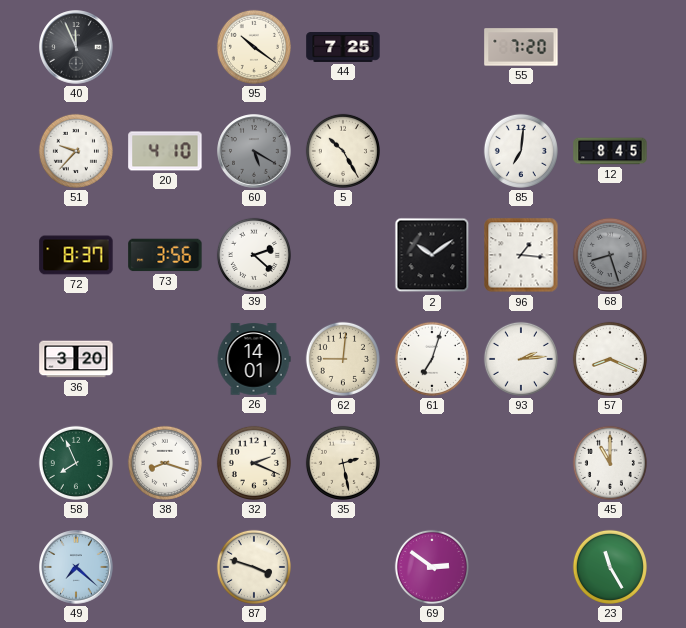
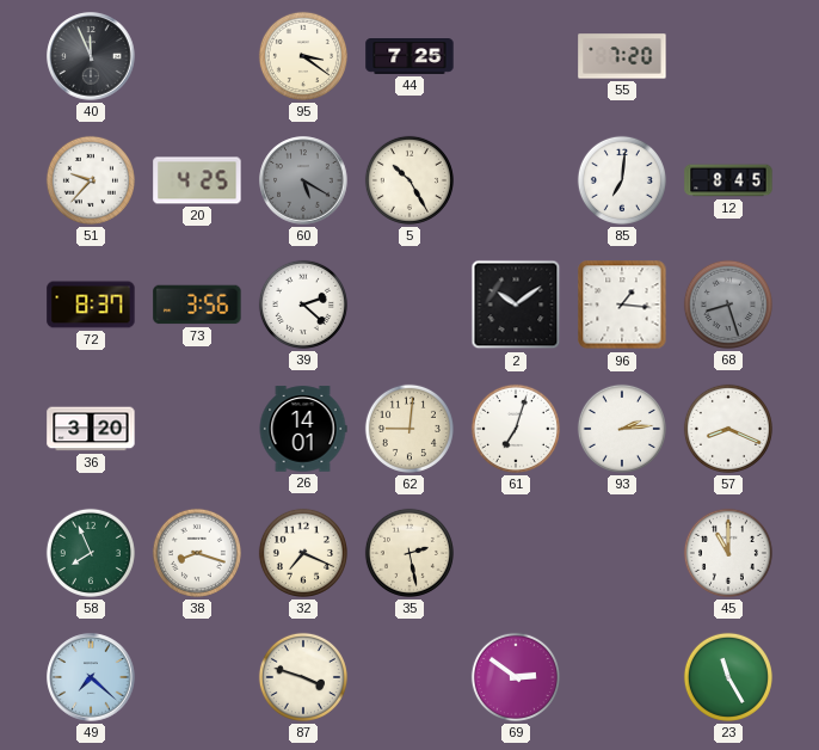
95: 10:21 -> 3:21 (303, 56)
20: 4:10 -> 4:25 (197, 180)
32: 2:19 -> 7:19 (303, 553)
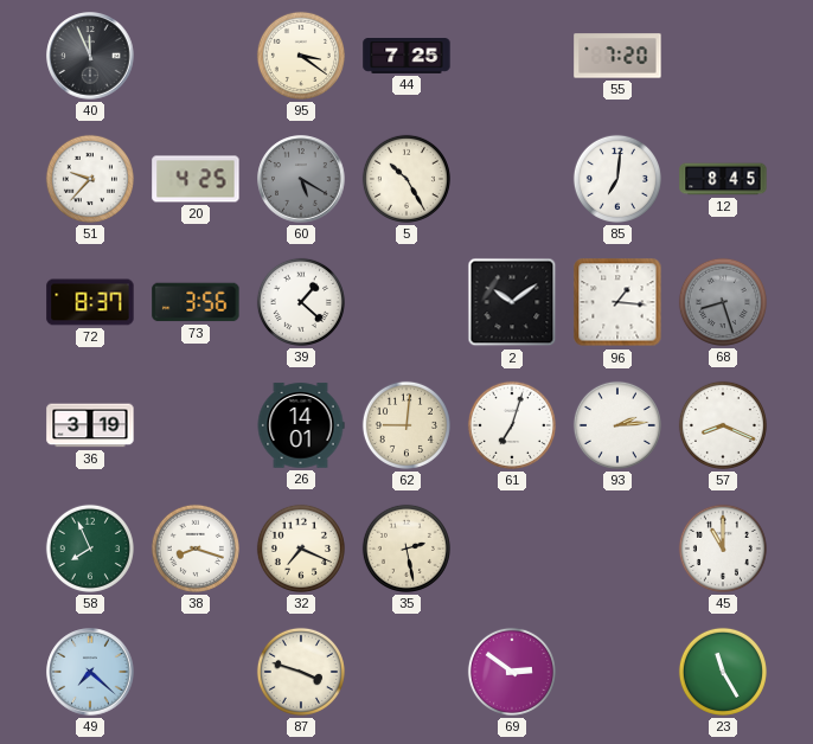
39: 2:22 -> 1:22 (301, 302)
36: 3:20 -> 3:19 (90, 425)
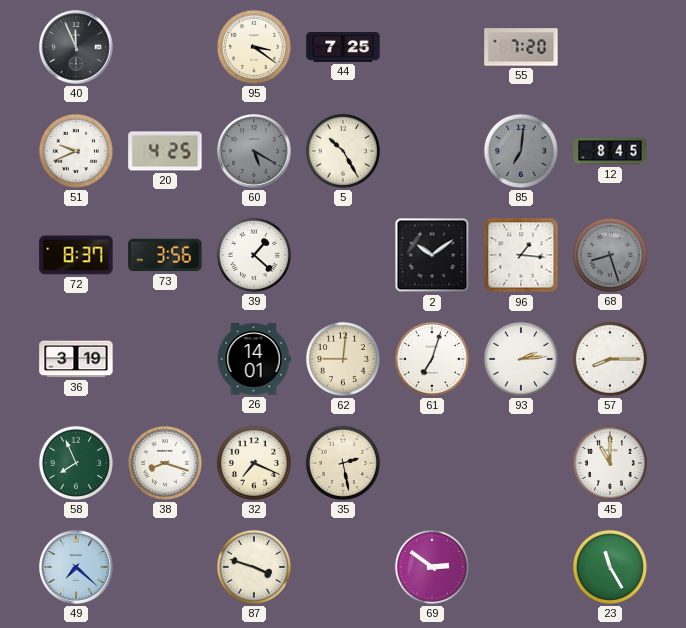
51: 9:37 -> 9:41 (76, 151)
85 dial: white -> grey (521, 151)
57: 8:19 -> 8:15 (610, 359)
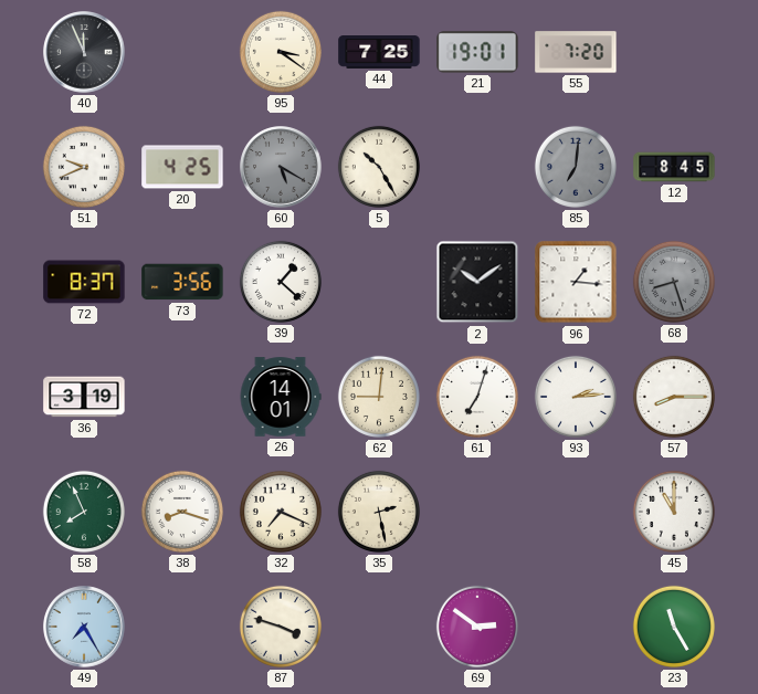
21: none -> 19:01 (477, 52)
49: 7:22 -> 7:25 (84, 627)
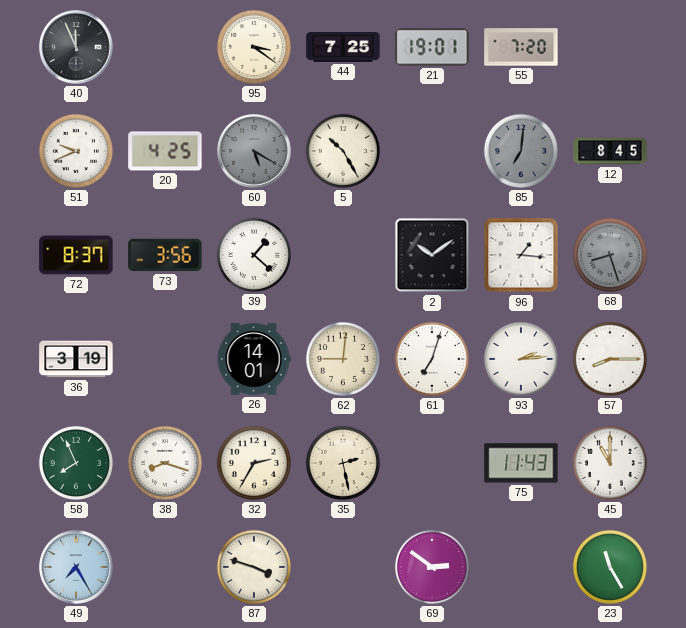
32: 7:19 -> 2:35 (254, 463)
75: none -> 11:43 (521, 463)
